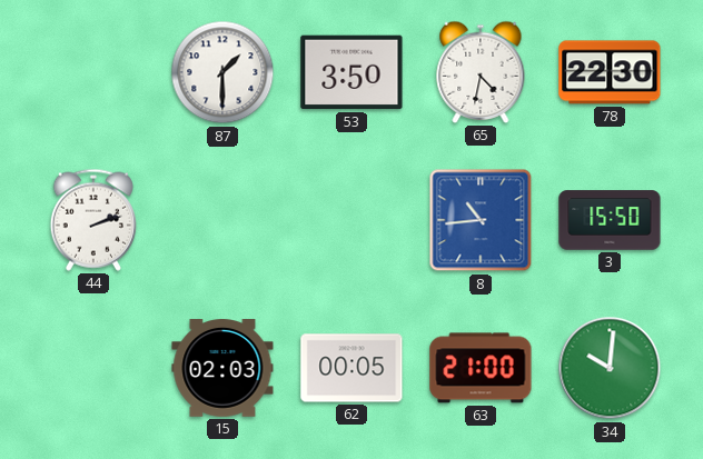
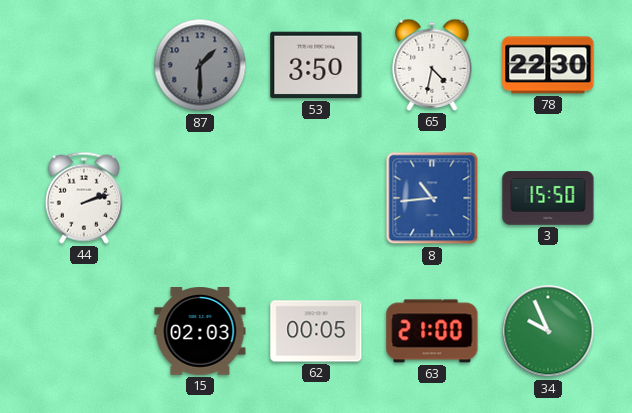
87 dial: white -> grey (200, 65)
34: 10:01 -> 9:56 (548, 331)
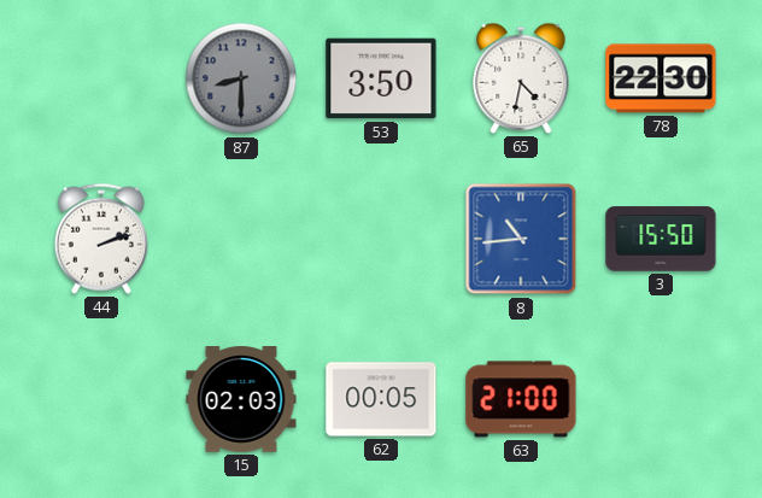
87: 1:30 -> 8:30 (241, 78)
34: 9:56 -> none (548, 331)
